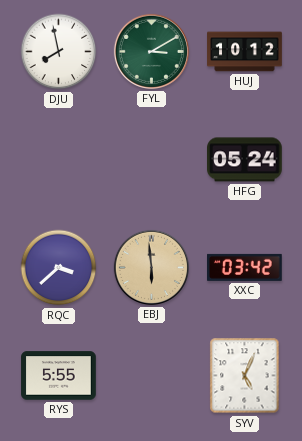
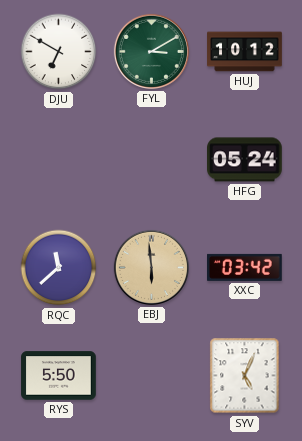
DJU: 7:58 -> 6:50 (59, 52)
RQC: 3:38 -> 11:38 (59, 268)
RYS: 5:55 -> 5:50 (59, 376)
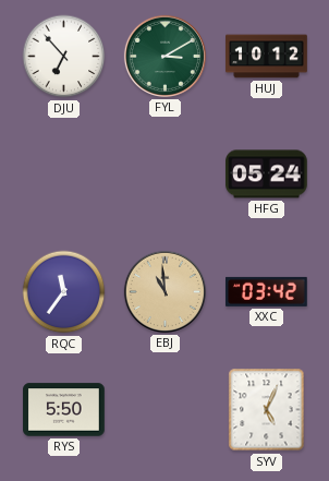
DJU: 6:50 -> 6:53 (64, 57)
RQC: 11:38 -> 11:36 (64, 292)
EBJ: 5:59 -> 10:59 (164, 291)
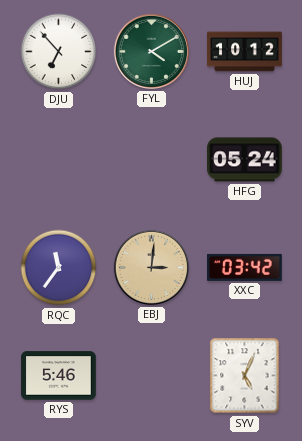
FYL: 3:10 -> 4:10 (151, 51)
EBJ: 10:59 -> 3:01 (151, 267)
RYS: 5:50 -> 5:46 (59, 376)
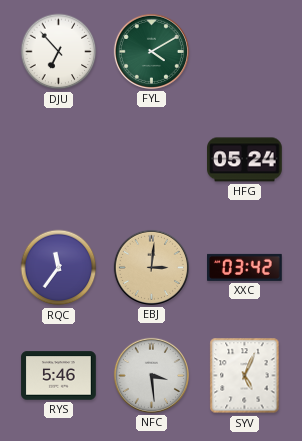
HUJ: 10:12 -> none (245, 52)
NFC: none -> 3:29 (151, 375)
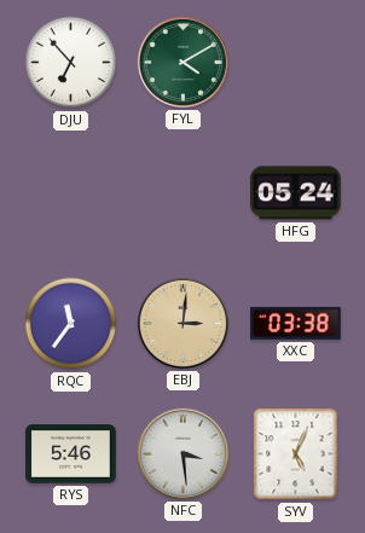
XXC: 03:42 -> 03:38 (296, 323)
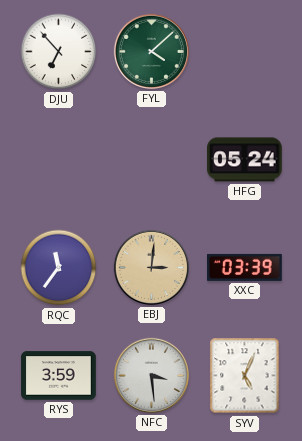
FYL: 4:10 -> 4:08 (151, 51)
XXC: 03:38 -> 03:39 (245, 267)
RYS: 5:46 -> 3:59 (59, 376)
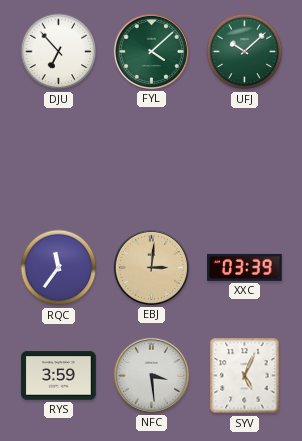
UFJ: none -> 10:08 (245, 52)
HFG: 05:24 -> none (245, 160)
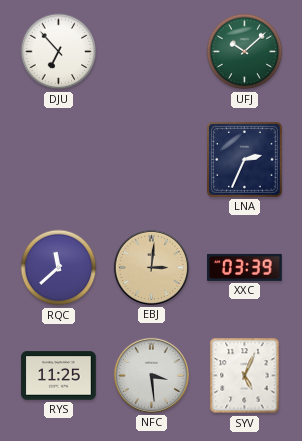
FYL: 4:08 -> none (151, 51)
LNA: none -> 2:34 (245, 160)
RQC: 11:36 -> 11:38 (59, 268)
RYS: 3:59 -> 11:25 (59, 376)
